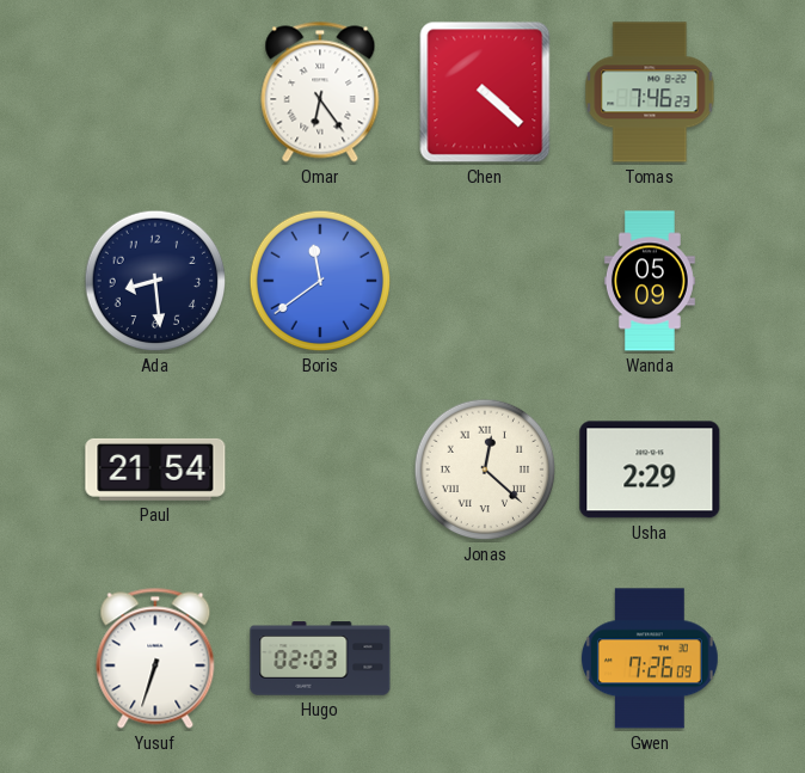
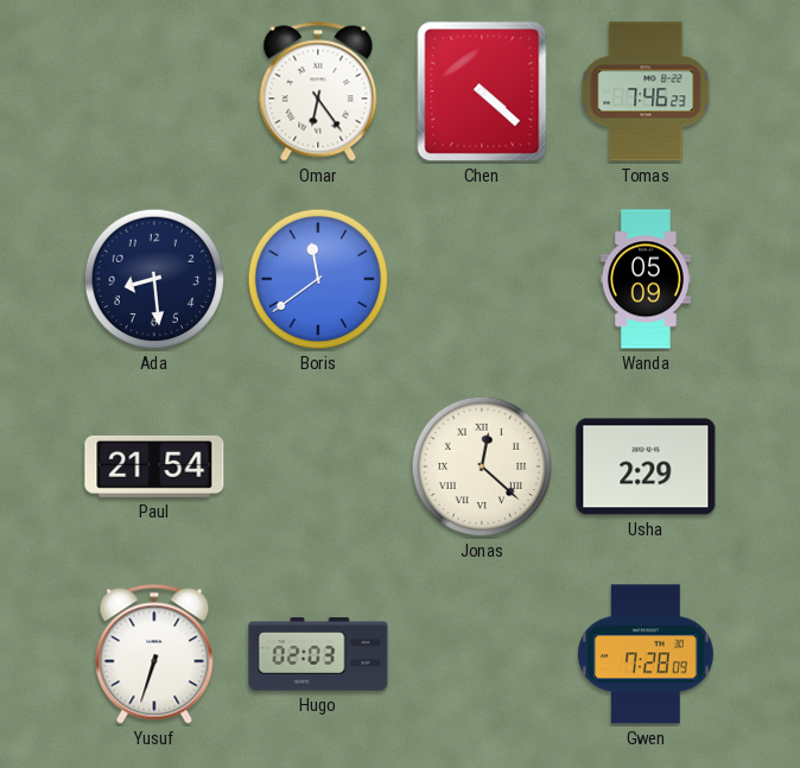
Gwen: 7:26 -> 7:28 (646, 654)
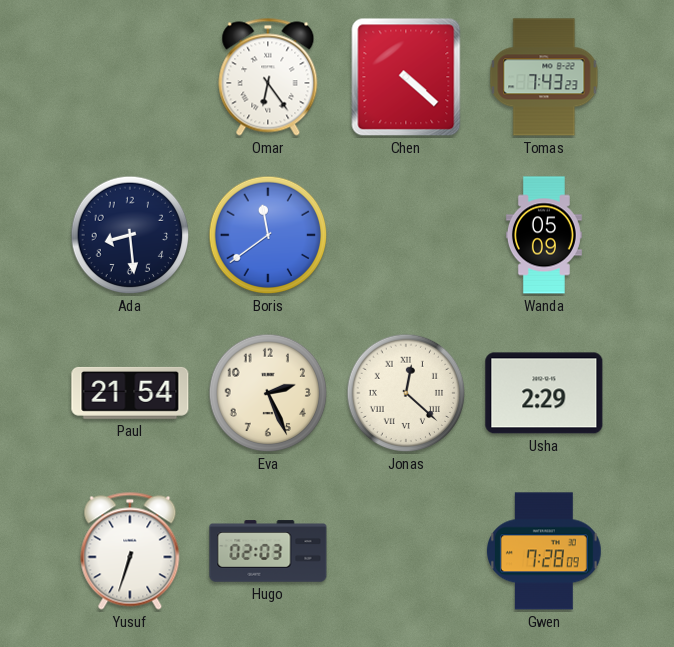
Tomas: 7:46 -> 7:43 (544, 77)
Eva: none -> 2:26 (268, 393)
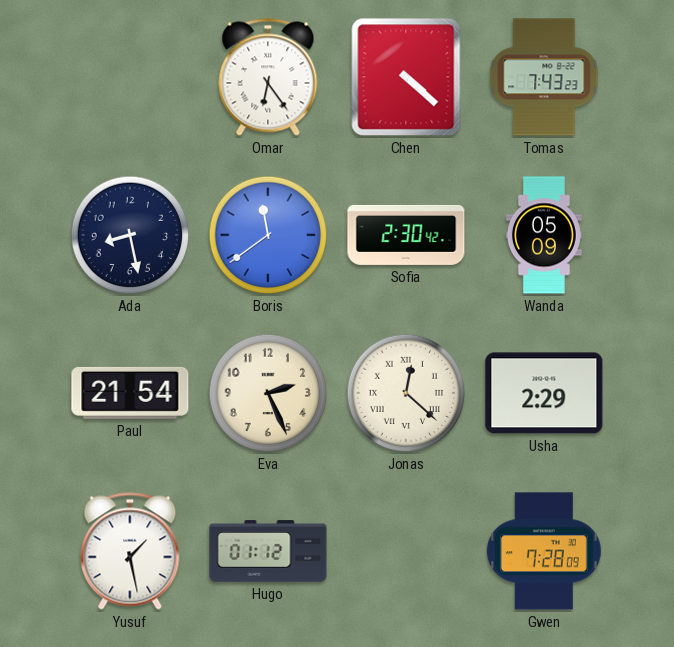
Ada: 8:29 -> 8:28 (130, 235)
Sofia: none -> 2:30 (406, 235)
Yusuf: 6:33 -> 1:28 (130, 551)
Hugo: 02:03 -> 01:12 (268, 551)
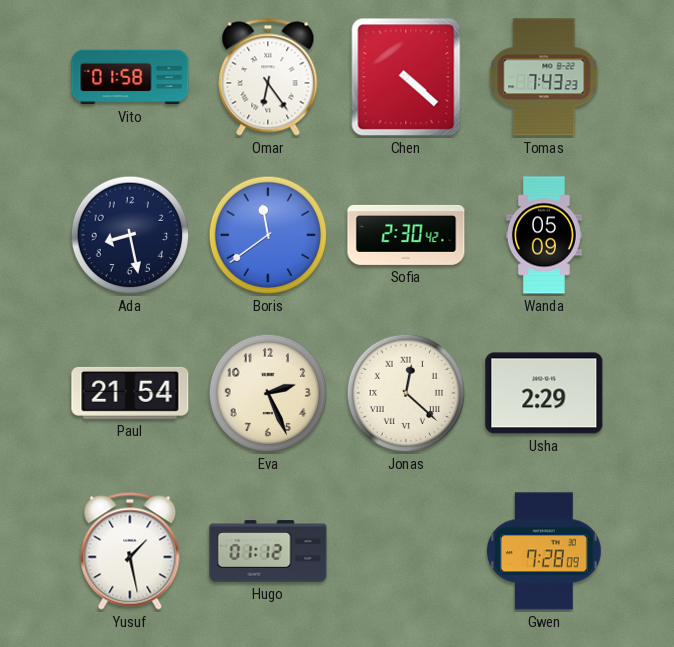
Vito: none -> 01:58 (130, 77)
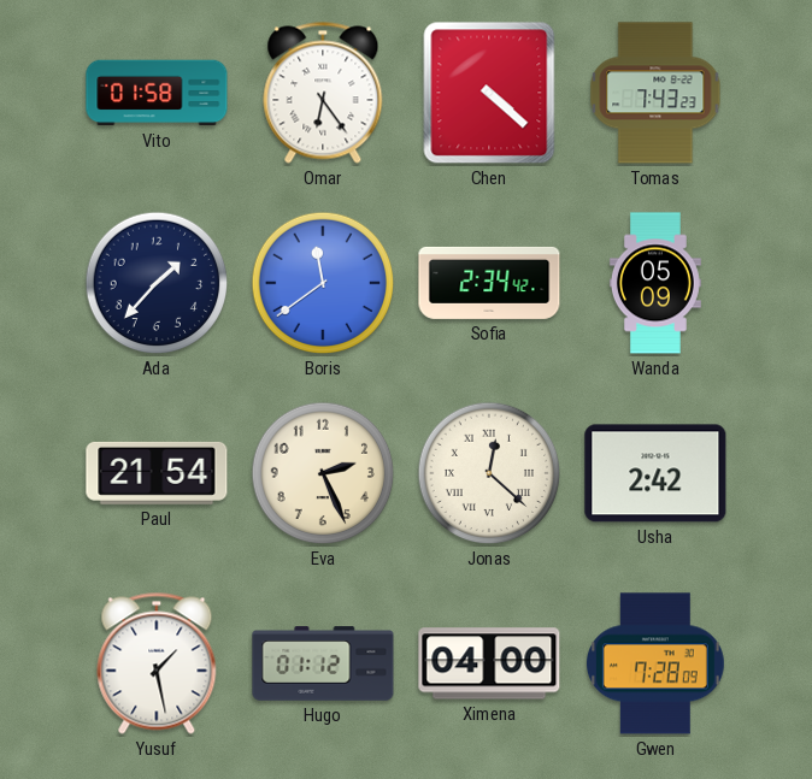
Ada: 8:28 -> 1:37 (157, 283)
Sofia: 2:30 -> 2:34 (489, 283)
Usha: 2:29 -> 2:42 (655, 473)
Ximena: none -> 04:00 (489, 663)
